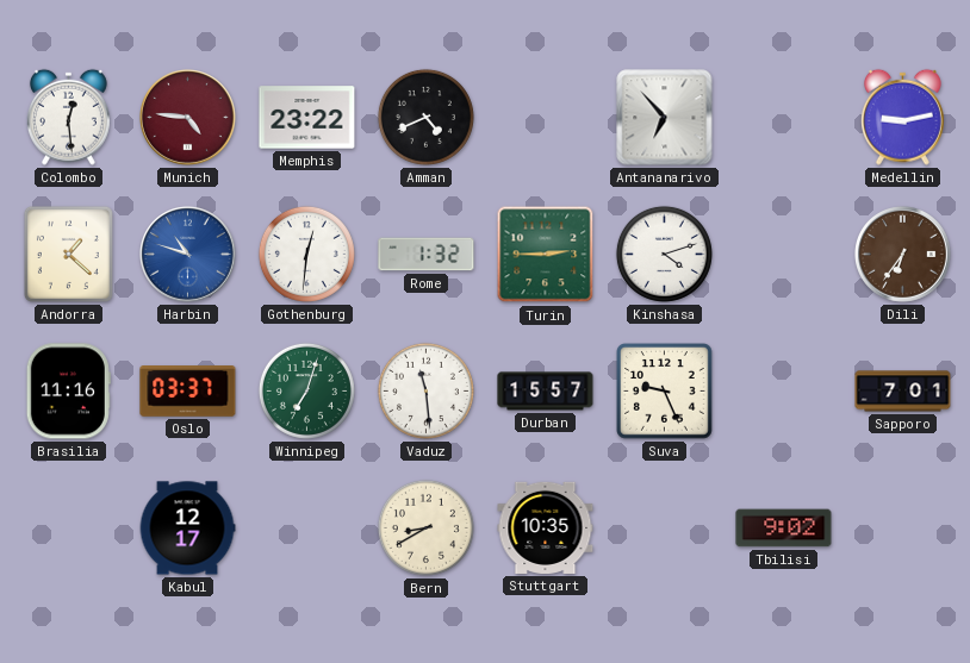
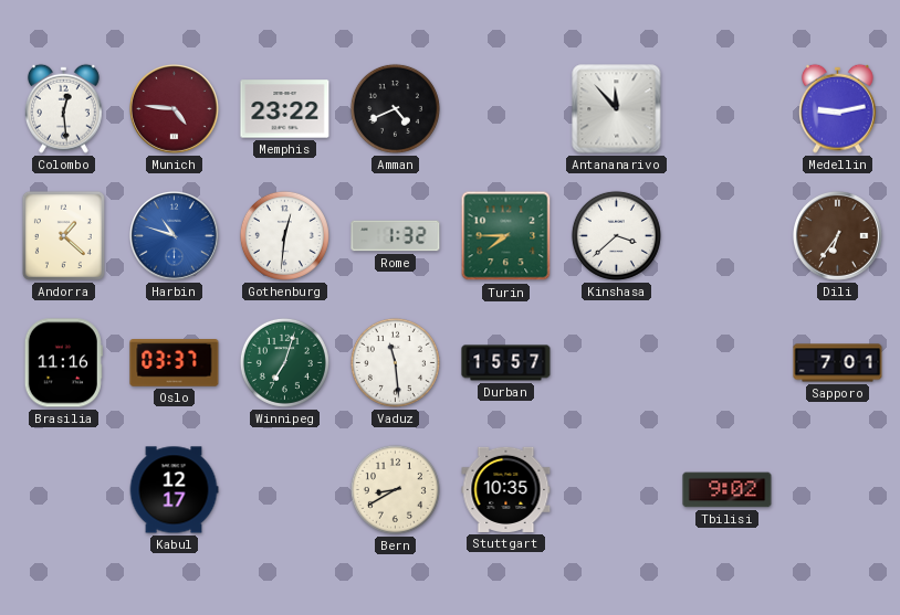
Antananarivo: 6:53 -> 11:53 (617, 109)
Turin: 2:45 -> 7:45 (506, 236)
Kinshasa: 4:12 -> 3:38 (616, 235)
Suva: 9:26 -> none (665, 392)
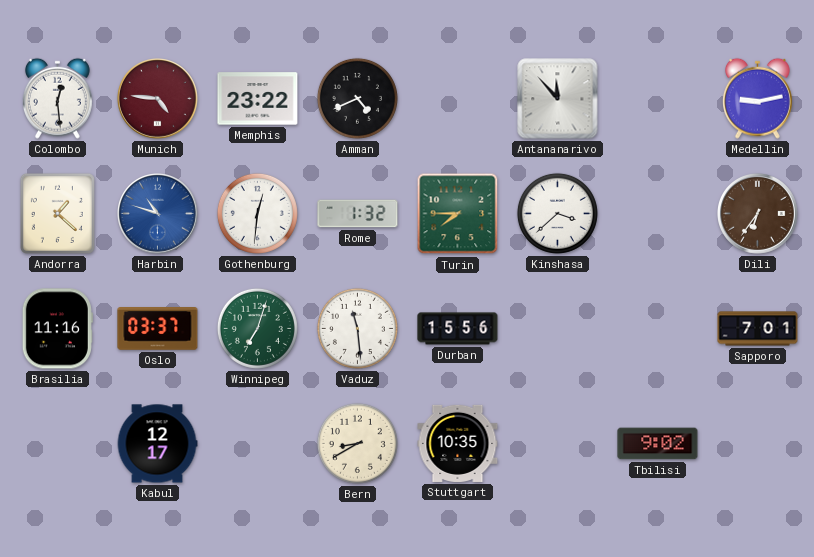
Durban: 15:57 -> 15:56 (458, 329)
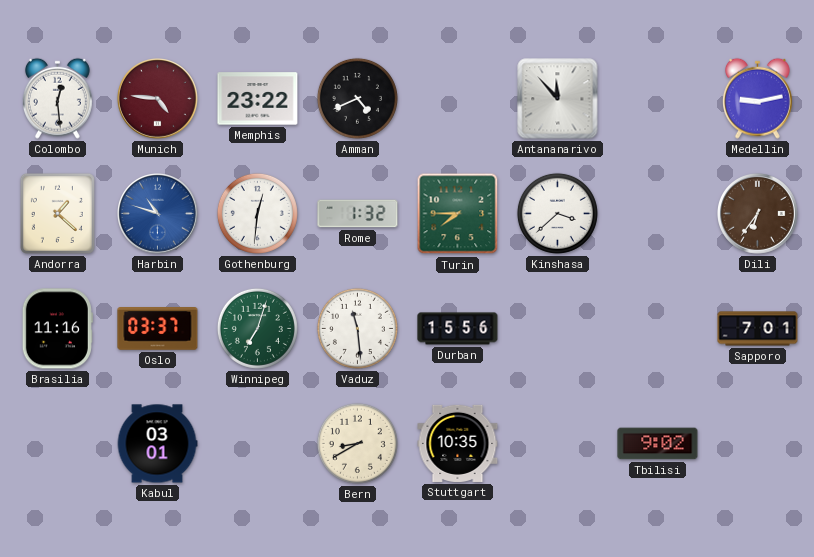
Kabul: 12:17 -> 03:01 (157, 444)
